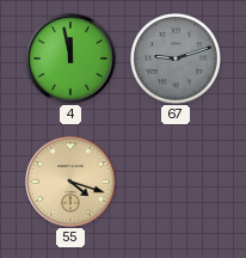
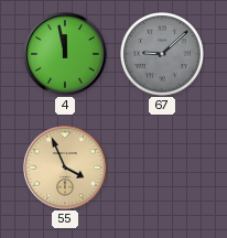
67: 9:12 -> 9:08 (163, 55)
55: 4:18 -> 3:56 (65, 167)
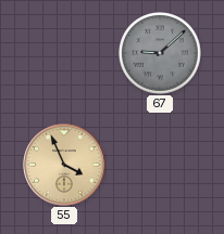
4: 11:58 -> none (65, 54)
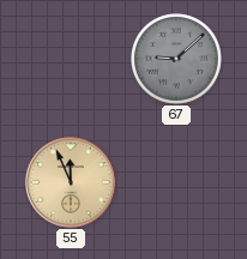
55: 3:56 -> 11:56 (71, 182)
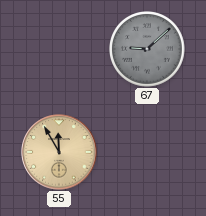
55: 11:56 -> 11:55 (59, 152)
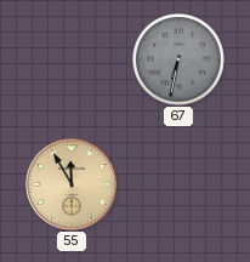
67: 9:08 -> 6:32 (180, 61)
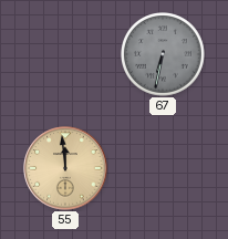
55: 11:55 -> 11:59 (65, 168)
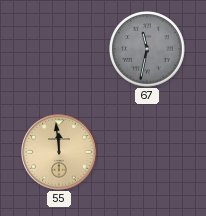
67: 6:32 -> 11:32 (148, 50)
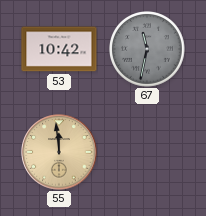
53: none -> 10:42 (59, 49)
